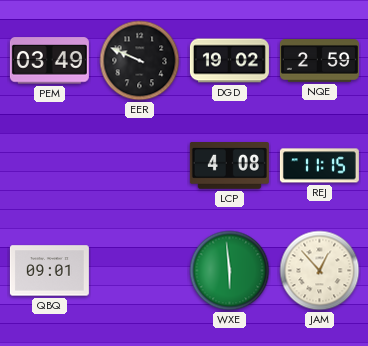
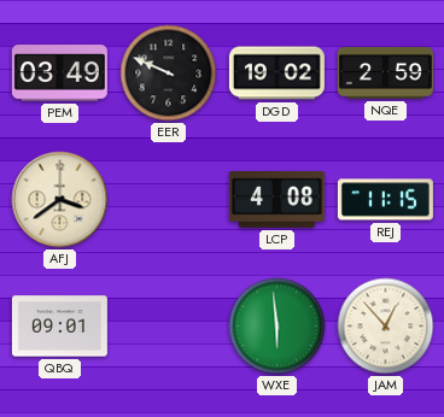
AFJ: none -> 3:39 (60, 200)
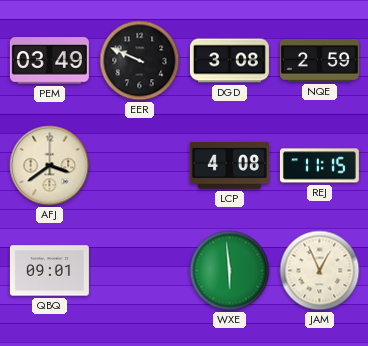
DGD: 19:02 -> 3:08 (229, 61)
JAM: 12:53 -> 12:56 (320, 271)
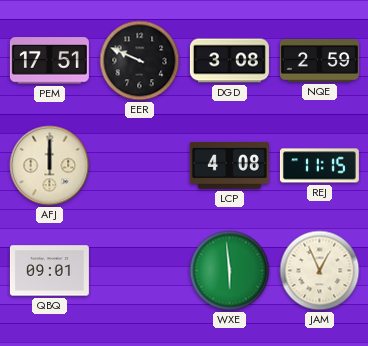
PEM: 03:49 -> 17:51 (49, 61)
AFJ: 3:39 -> 12:00 (50, 166)
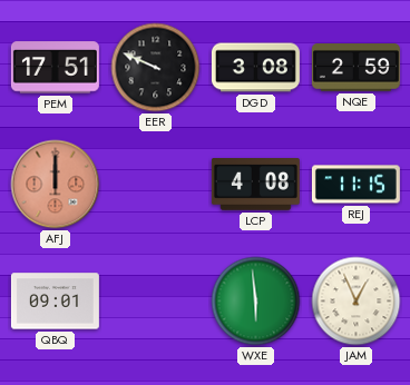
AFJ dial: cream -> salmon (56, 185)
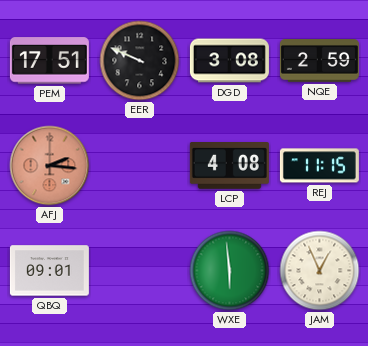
AFJ: 12:00 -> 2:16 (50, 166)
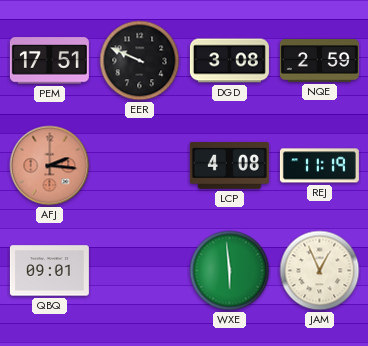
REJ: 11:15 -> 11:19 (319, 166)
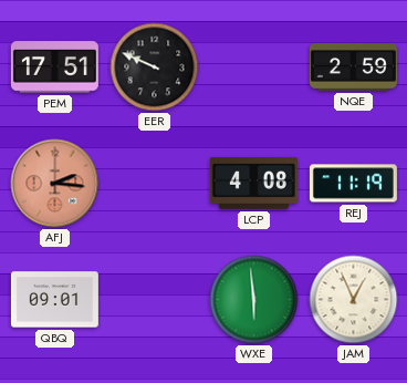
DGD: 3:08 -> none (229, 61)
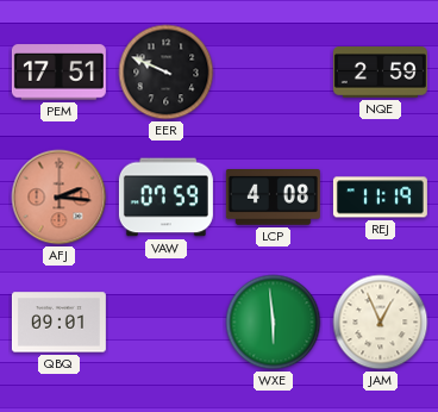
VAW: none -> 07:59 (165, 198)
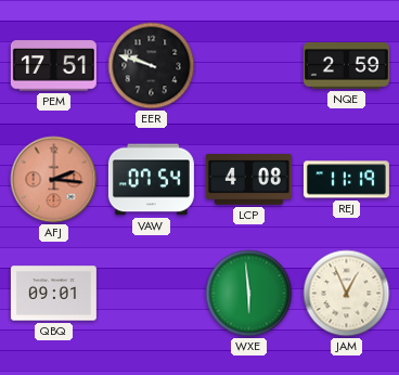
EER: 9:49 -> 9:48 (152, 66)
VAW: 07:59 -> 07:54 (151, 180)
